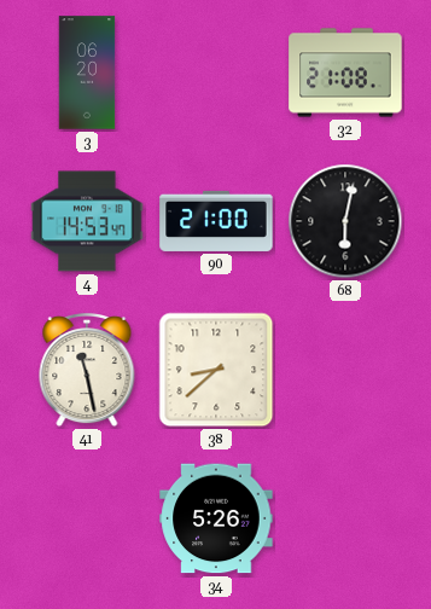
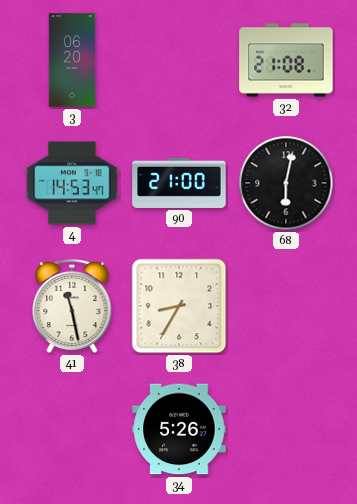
38: 8:38 -> 8:35 (179, 306)
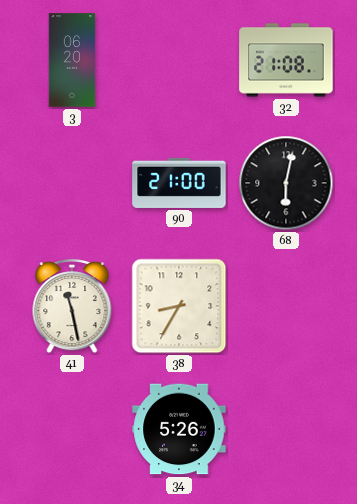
4: 14:53 -> none (72, 183)
